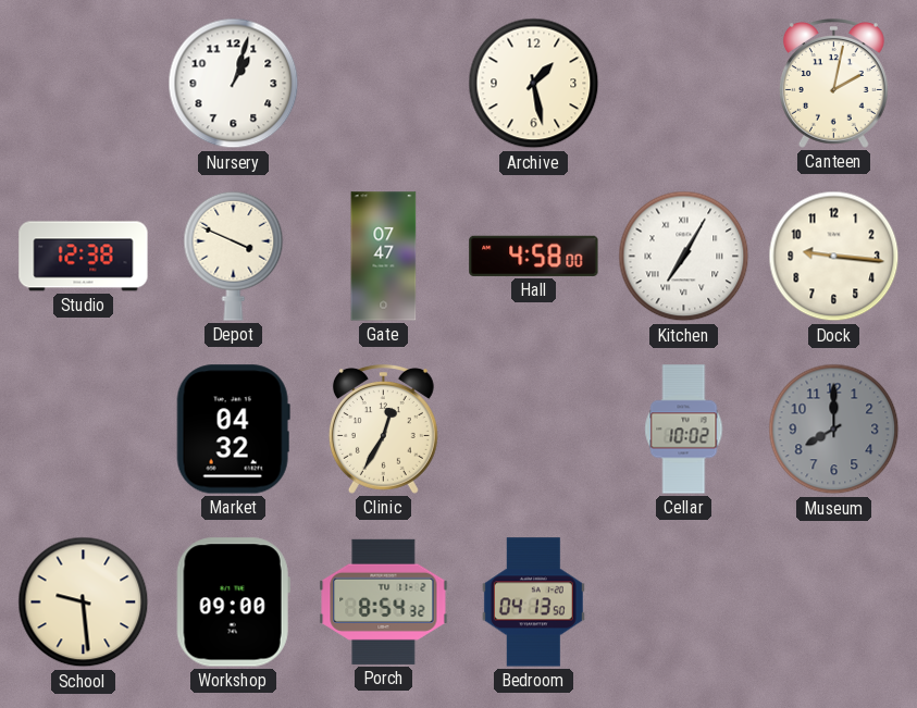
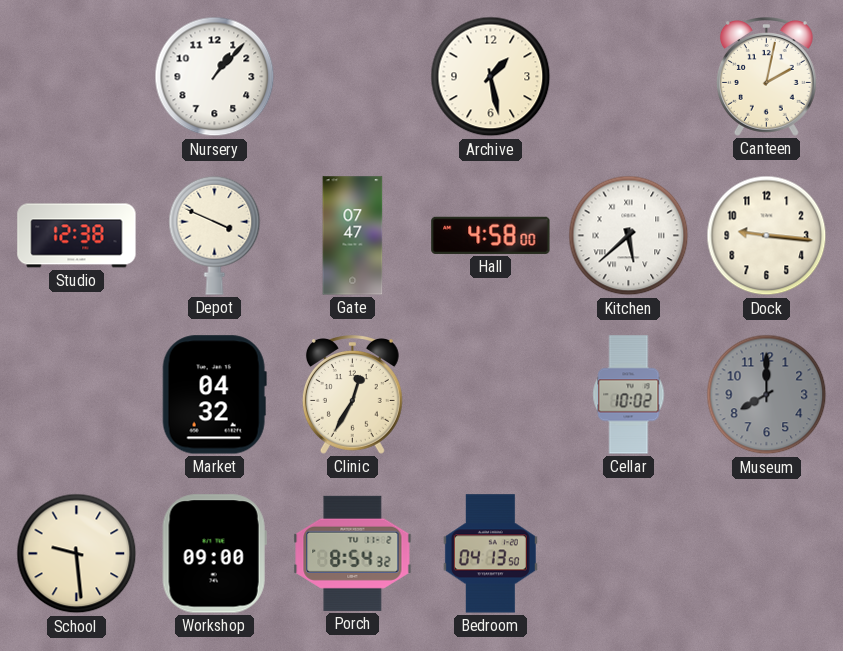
Nursery: 1:03 -> 1:07 (215, 77)
Kitchen: 7:05 -> 5:38 (629, 236)
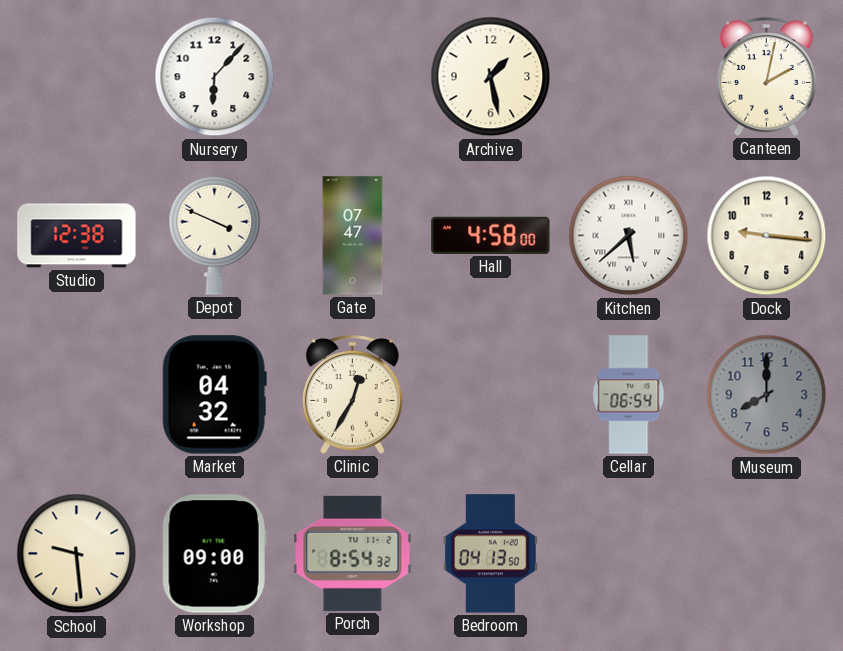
Nursery: 1:07 -> 6:07 (215, 77)
Cellar: 10:02 -> 06:54 (629, 395)
